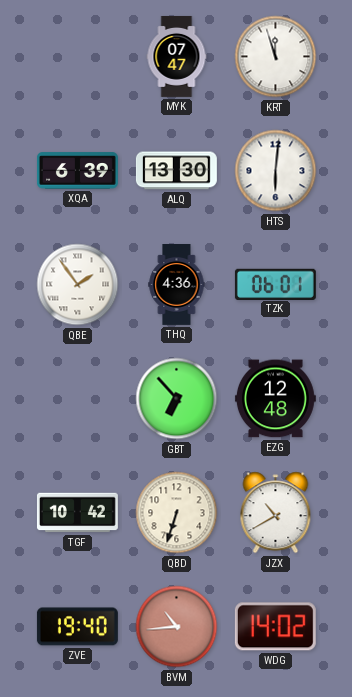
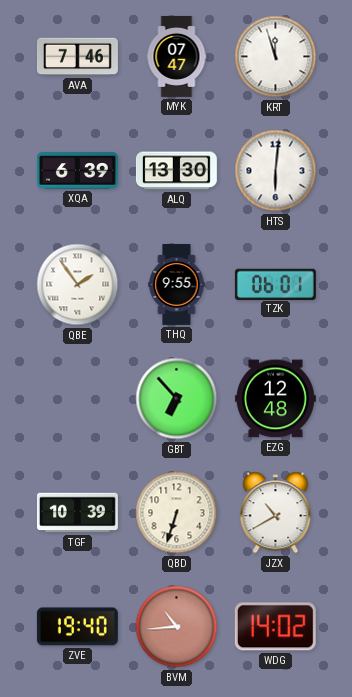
AVA: none -> 7:46 (77, 57)
THQ: 4:36 -> 9:55 (177, 285)
TGF: 10:42 -> 10:39 (77, 513)
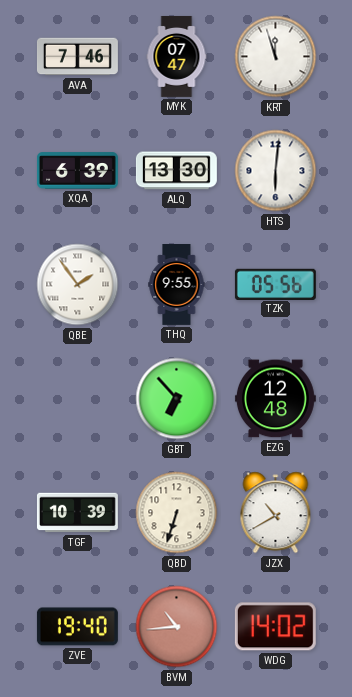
TZK: 06:01 -> 05:56 (275, 284)
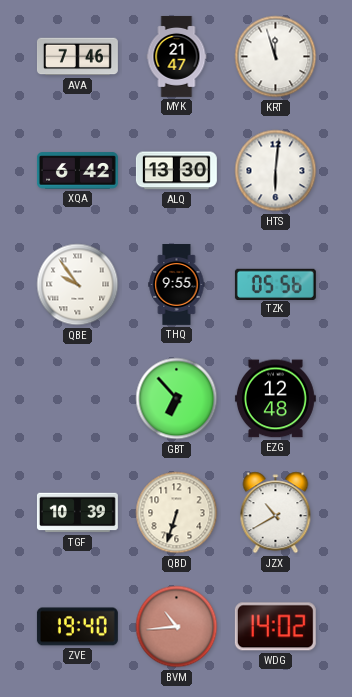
MYK: 07:47 -> 21:47 (177, 56)
XQA: 6:39 -> 6:42 (77, 171)
QBE: 1:54 -> 9:54 (78, 285)
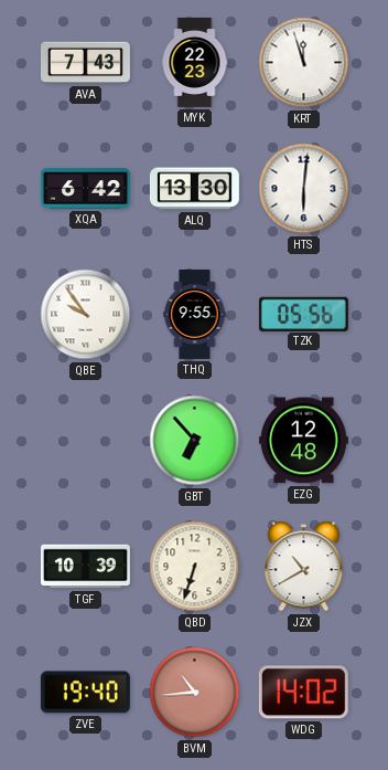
AVA: 7:46 -> 7:43 (85, 63)
MYK: 21:47 -> 22:23 (195, 62)
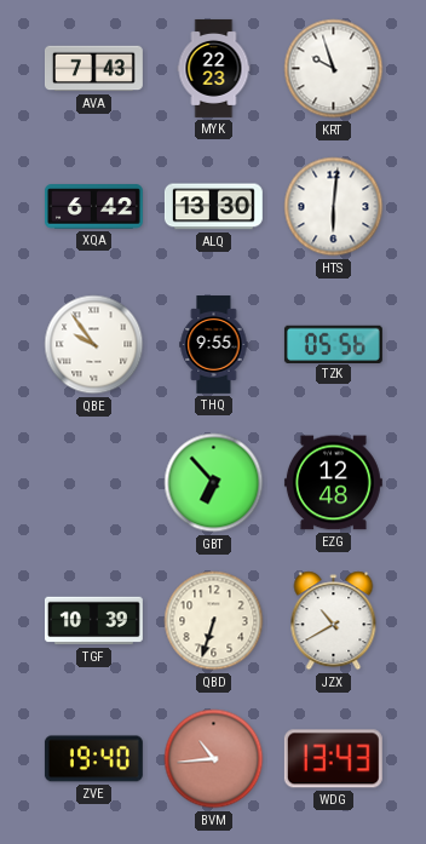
KRT: 11:57 -> 9:57 (334, 69)
WDG: 14:02 -> 13:43 (333, 759)
